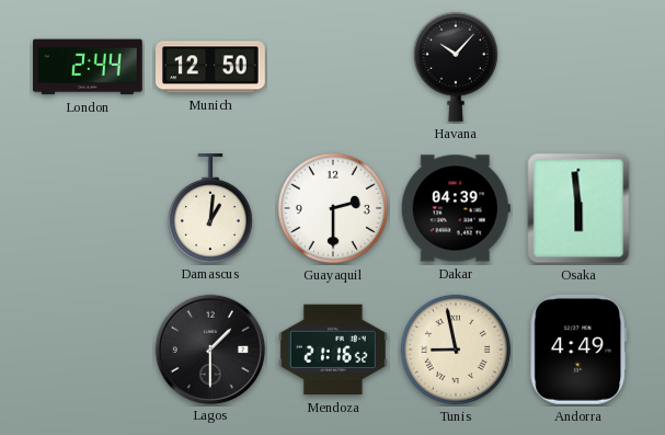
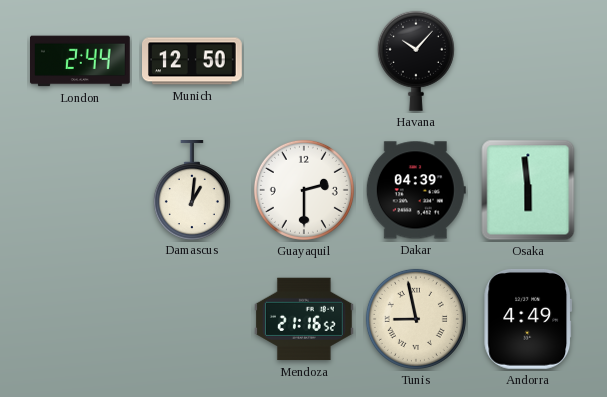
Lagos: 1:30 -> none (209, 348)
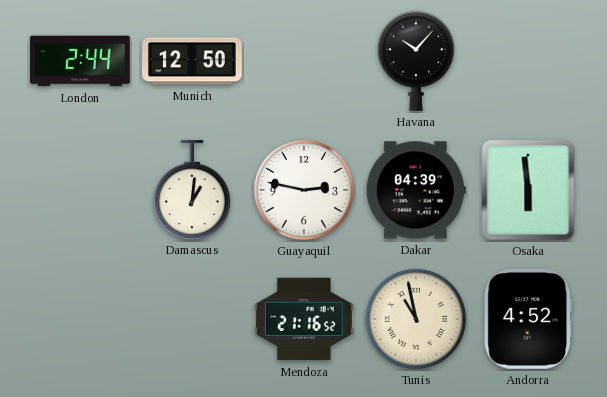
Guayaquil: 2:30 -> 2:47 (304, 190)
Tunis: 8:58 -> 10:58 (416, 319)
Andorra: 4:49 -> 4:52 (528, 319)
